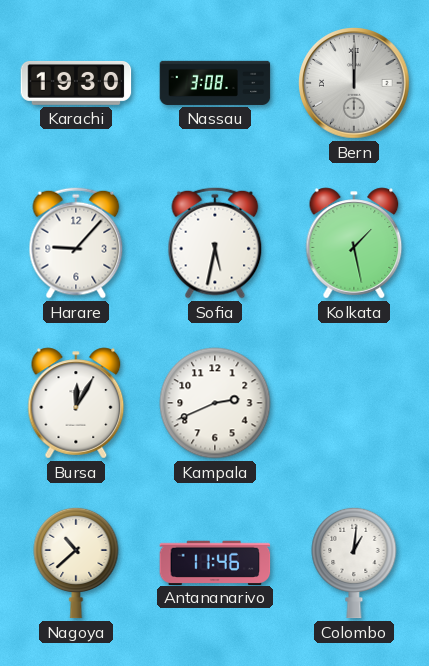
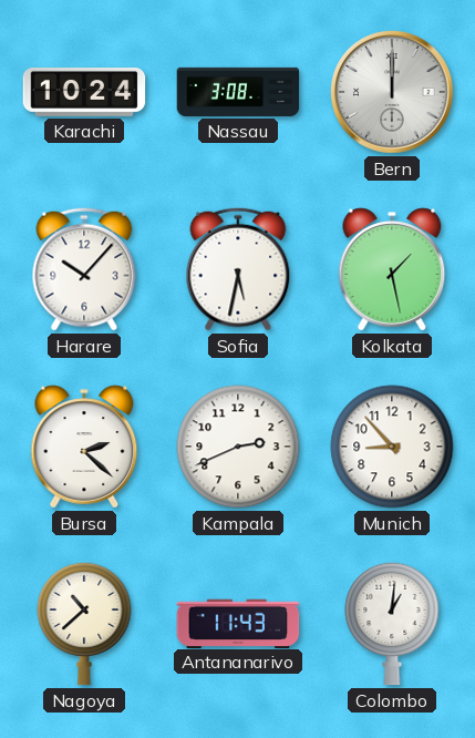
Karachi: 19:30 -> 10:24 (84, 93)
Harare: 9:07 -> 10:07 (84, 269)
Bursa: 12:05 -> 2:22 (84, 447)
Munich: none -> 8:53 (392, 447)
Antananarivo: 11:46 -> 11:43 (238, 623)
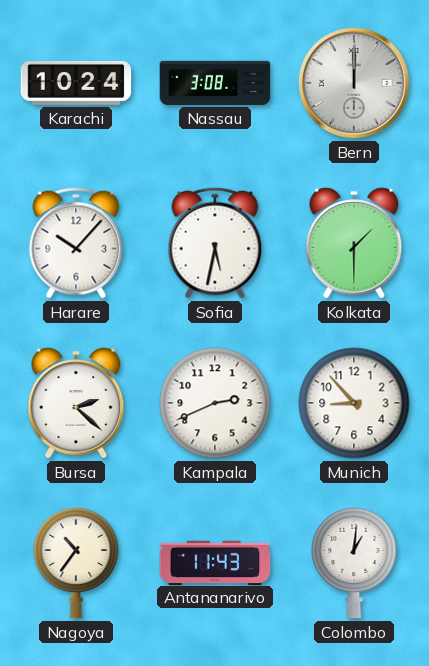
Kolkata: 1:28 -> 1:30 (354, 243)
Nagoya: 10:38 -> 10:36 (76, 563)
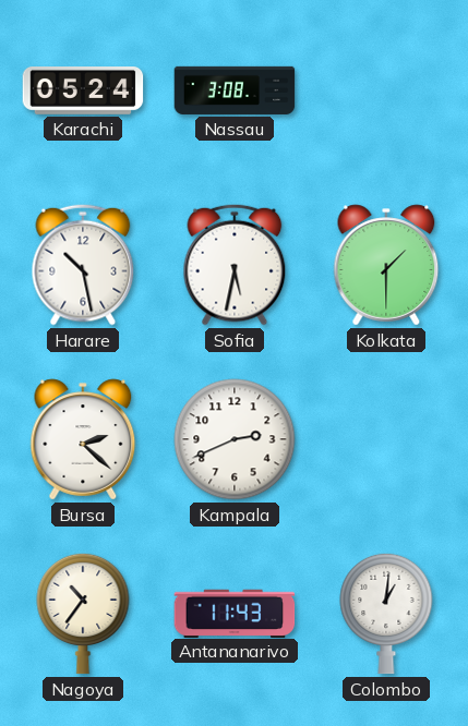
Karachi: 10:24 -> 05:24 (83, 92)
Bern: 12:00 -> none (354, 83)
Harare: 10:07 -> 10:28 (83, 265)
Munich: 8:53 -> none (354, 403)
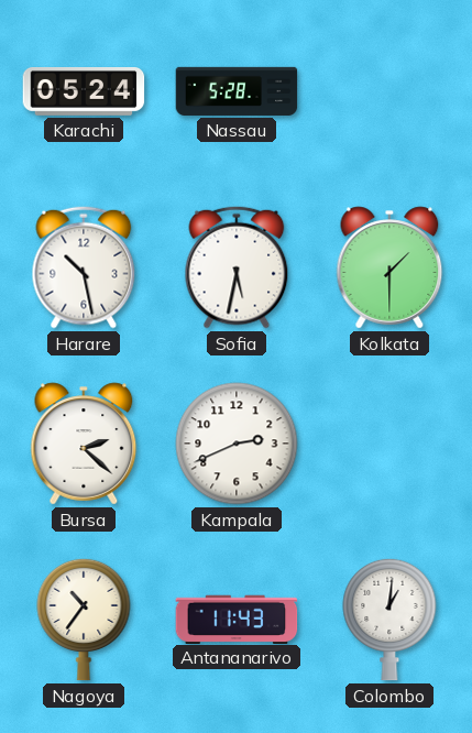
Nassau: 3:08 -> 5:28 (237, 91)
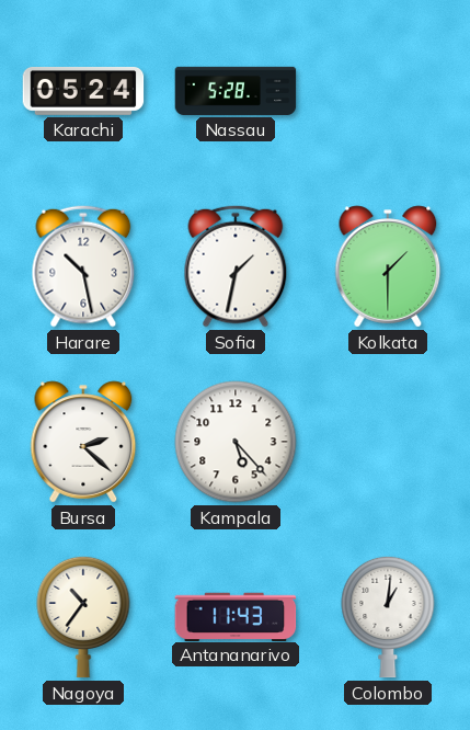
Sofia: 5:32 -> 1:32 (236, 266)
Kampala: 2:41 -> 5:23 (236, 442)
